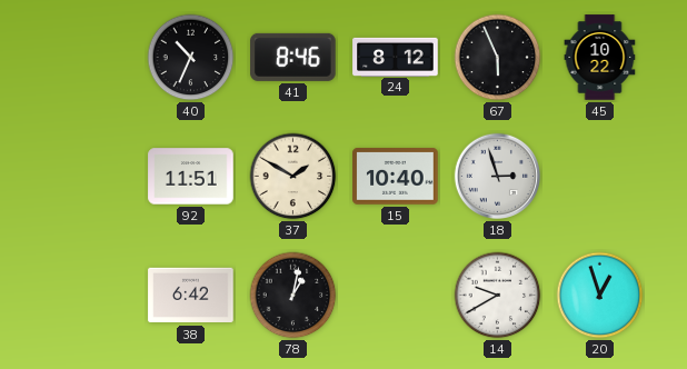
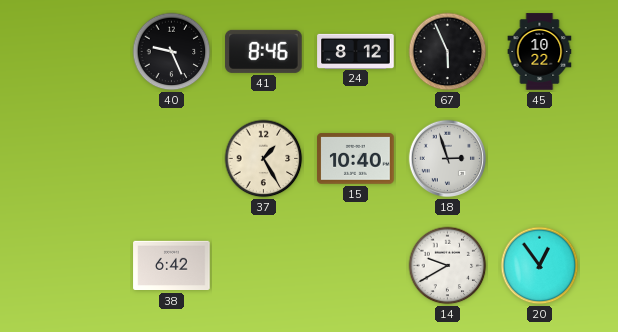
40: 10:34 -> 9:26 (172, 52)
92: 11:51 -> none (191, 177)
37: 1:50 -> 1:25 (264, 159)
78: 1:02 -> none (293, 296)
20: 12:57 -> 12:54 (540, 266)
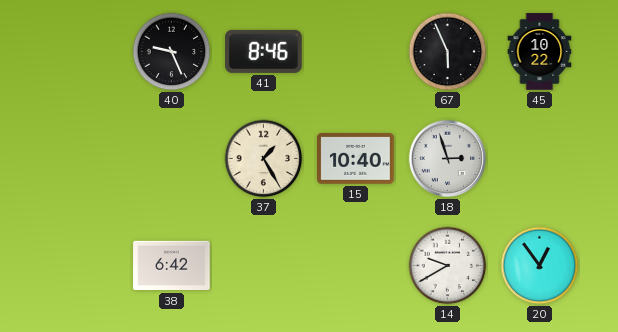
24: 8:12 -> none (356, 51)
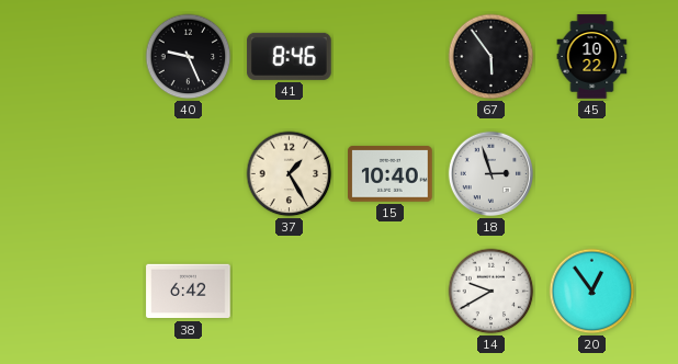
67: 5:56 -> 5:54 (491, 57)
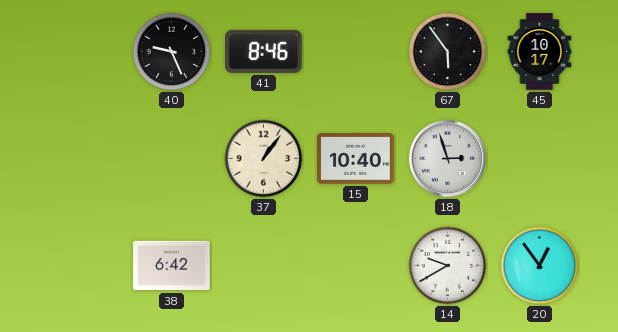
45: 10:22 -> 10:17 (540, 52)
37: 1:25 -> 1:06 (264, 159)
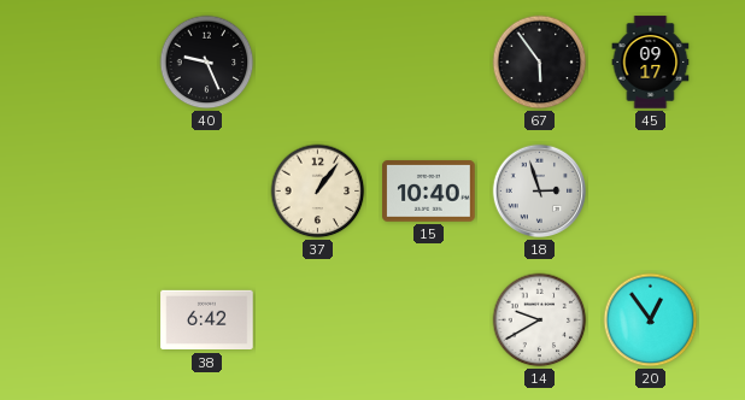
41: 8:46 -> none (264, 51)
45: 10:17 -> 09:17 (651, 63)
